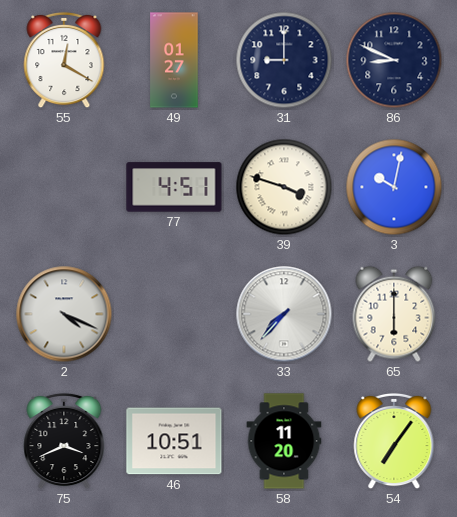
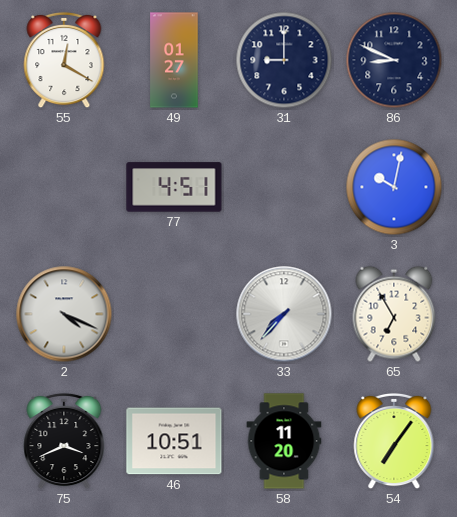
39: 3:48 -> none (284, 187)
65: 6:00 -> 6:55 (394, 314)
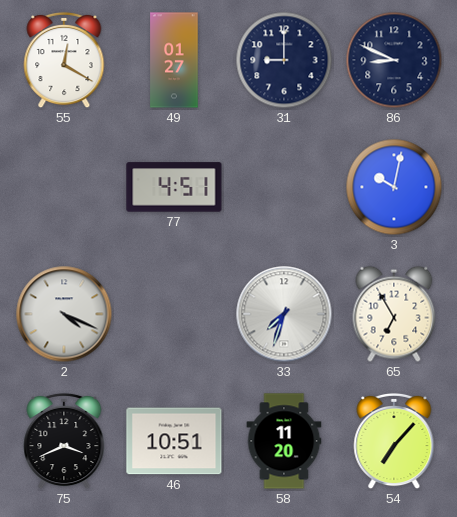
33: 7:37 -> 7:33 (284, 314)
54: 7:06 -> 7:07 (394, 441)
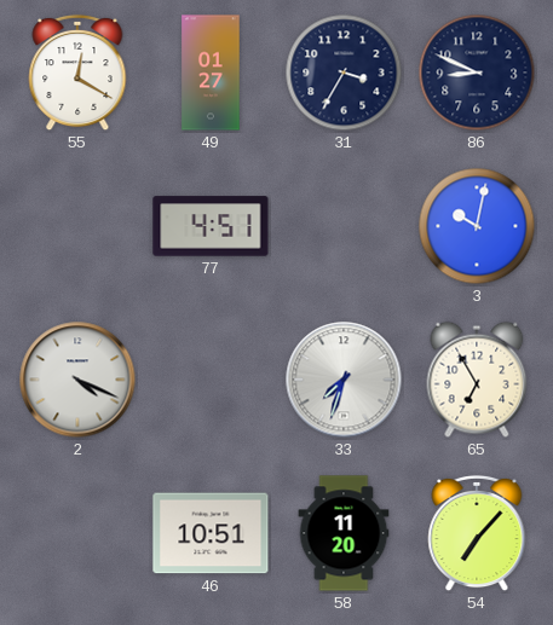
31: 9:00 -> 3:35 (344, 73)
75: 3:41 -> none (64, 441)
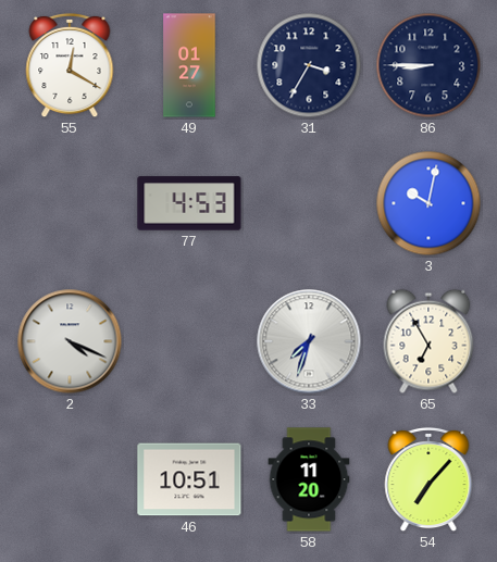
86: 8:49 -> 8:45 (428, 65)
77: 4:51 -> 4:53 (189, 203)
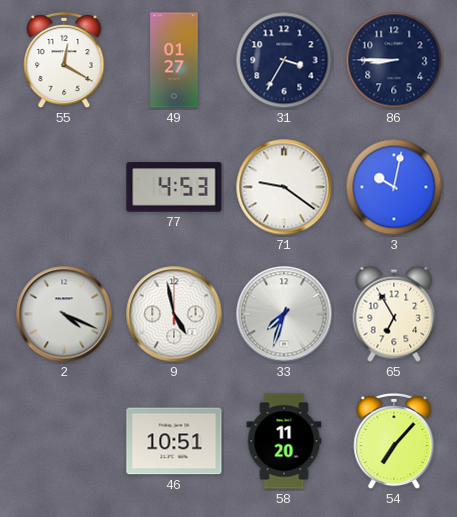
71: none -> 9:21 (284, 187)
9: none -> 4:58 (174, 314)
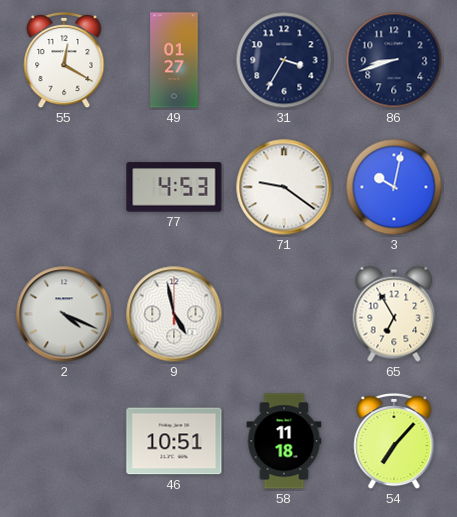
86: 8:45 -> 8:42 (394, 60)
33: 7:33 -> none (284, 314)
58: 11:20 -> 11:18 (284, 441)
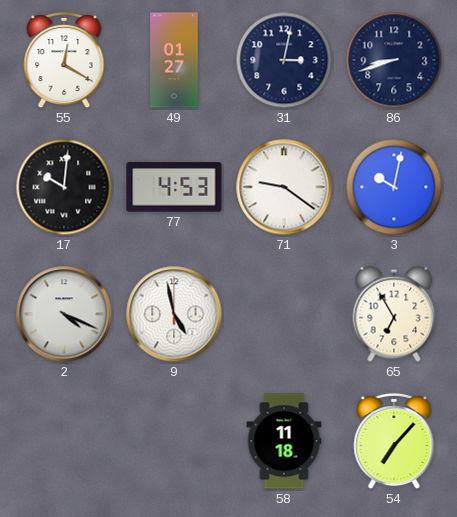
31: 3:35 -> 3:02 (284, 60)
17: none -> 10:01 (64, 187)
46: 10:51 -> none (174, 441)
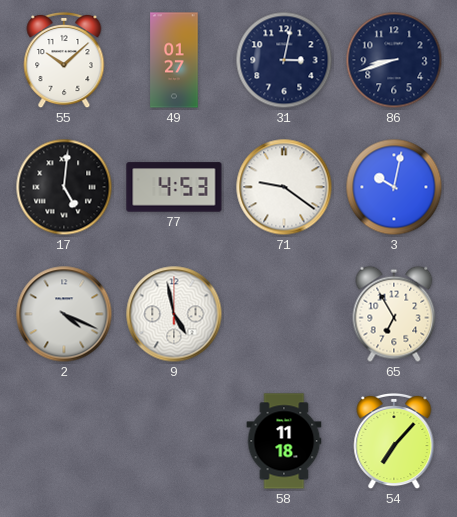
55: 12:20 -> 10:08 (64, 60)
17: 10:01 -> 5:01 (64, 187)
